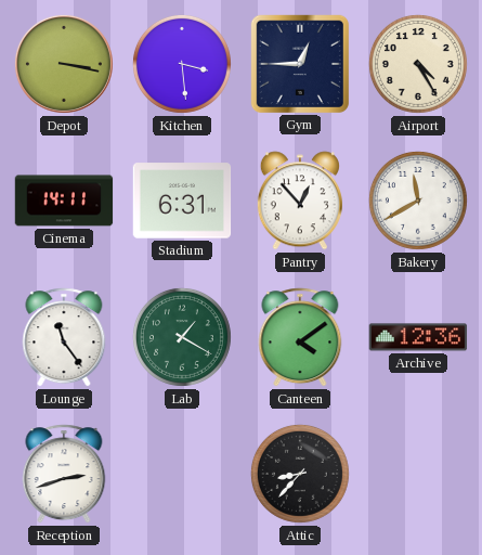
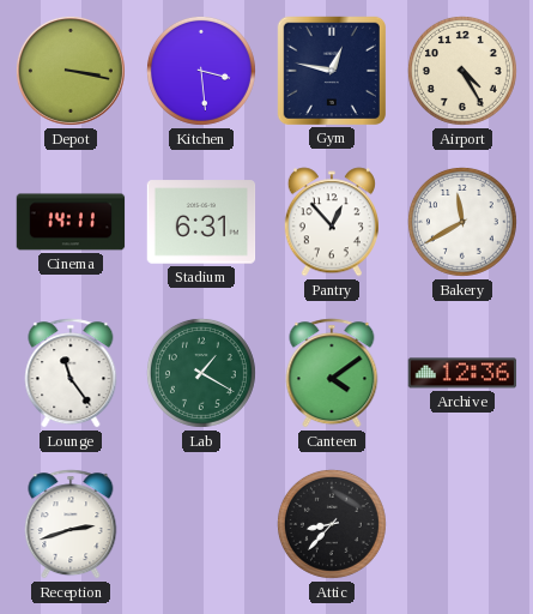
Gym: 12:45 -> 12:47 (331, 70)
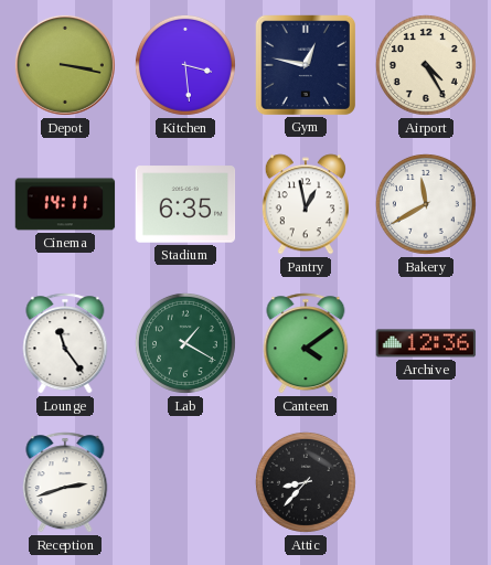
Stadium: 6:31 -> 6:35 (185, 204)
Pantry: 12:53 -> 12:58 (306, 204)
